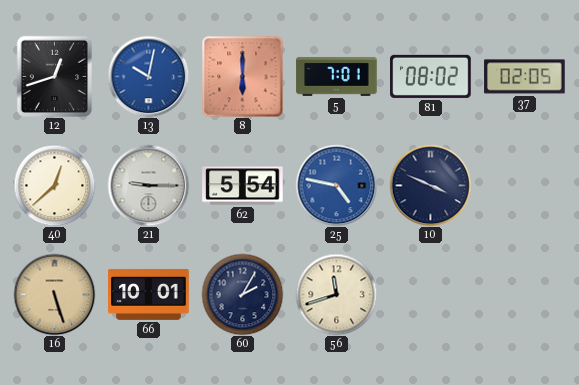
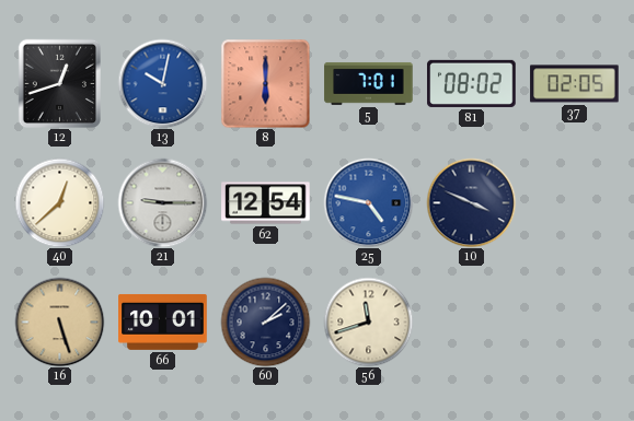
62: 5:54 -> 12:54 (266, 203)
60: 2:05 -> 2:08 (265, 321)
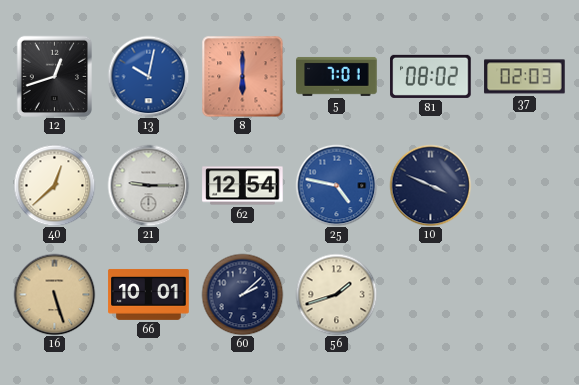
37: 02:05 -> 02:03 (525, 77)
56: 11:42 -> 1:42 (336, 294)
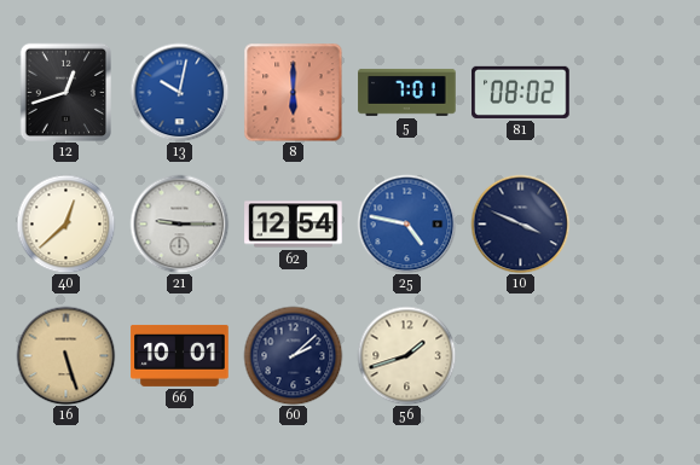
37: 02:03 -> none (525, 77)
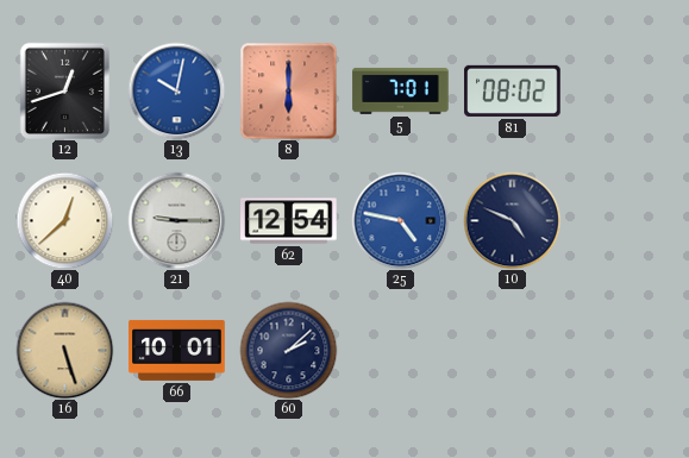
10: 3:49 -> 4:49 (512, 220)
56: 1:42 -> none (406, 355)
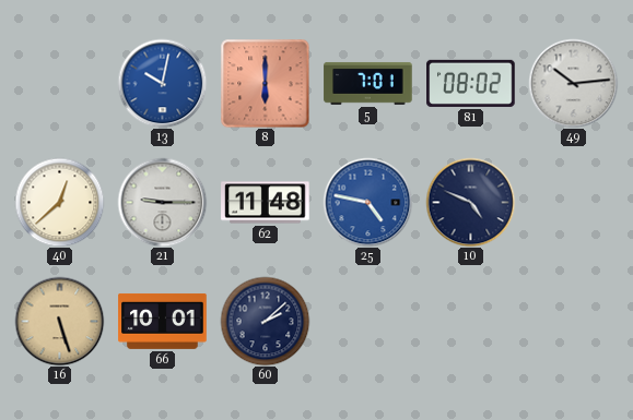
12: 12:42 -> none (64, 90)
49: none -> 10:14 (573, 83)
62: 12:54 -> 11:48 (266, 203)
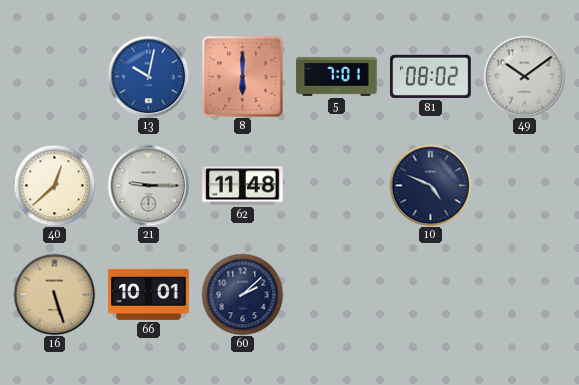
49: 10:14 -> 10:09 (524, 76)
25: 4:47 -> none (367, 202)
